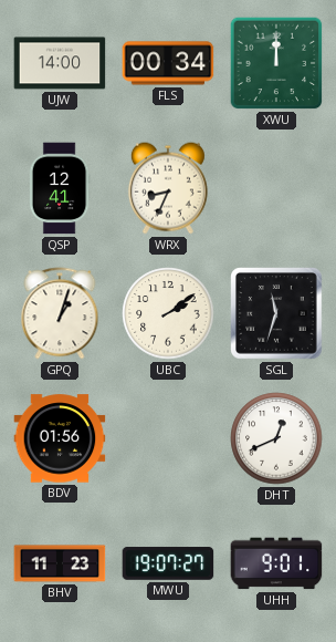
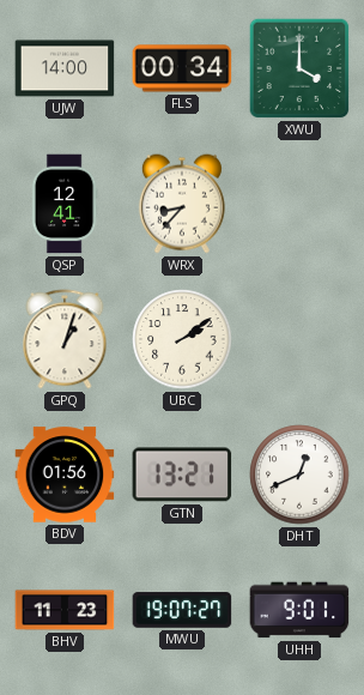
XWU: 12:00 -> 4:00 (299, 68)
WRX: 8:34 -> 8:37 (182, 204)
SGL: 11:33 -> none (276, 313)
GTN: none -> 13:21 (182, 475)
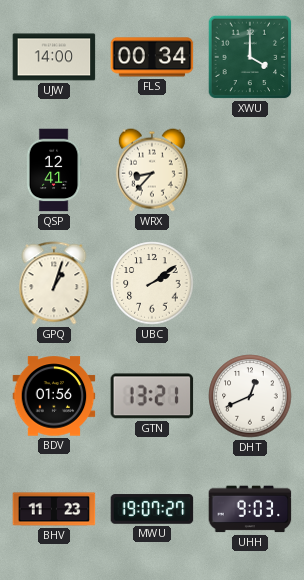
UHH: 9:01 -> 9:03 (250, 509)
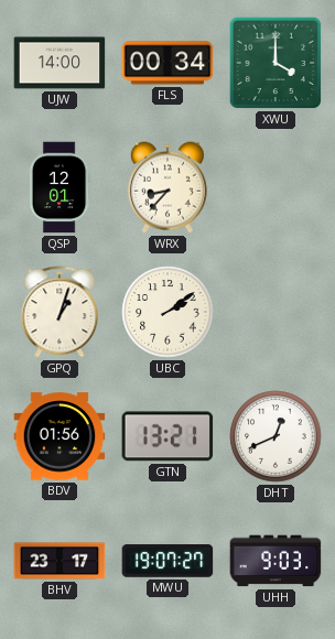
QSP: 12:41 -> 12:01 (60, 187)
BHV: 11:23 -> 23:17 (60, 561)
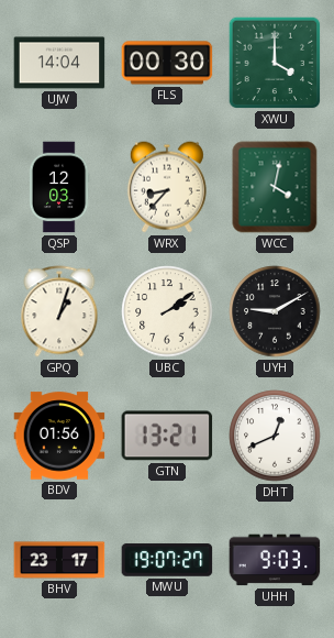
UJW: 14:00 -> 14:04 (59, 63)
FLS: 00:34 -> 00:30 (167, 63)
QSP: 12:01 -> 12:03 (59, 187)
WCC: none -> 4:02 (275, 187)
UYH: none -> 9:10 (275, 311)
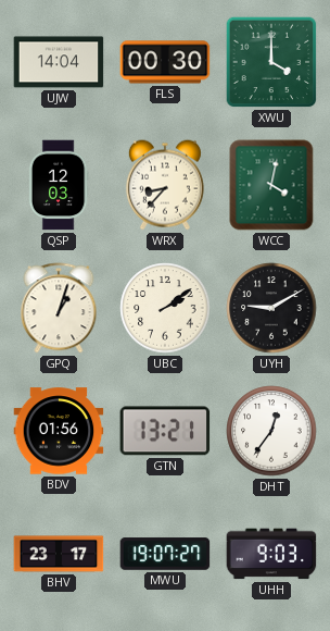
DHT: 12:41 -> 12:36 (271, 431)
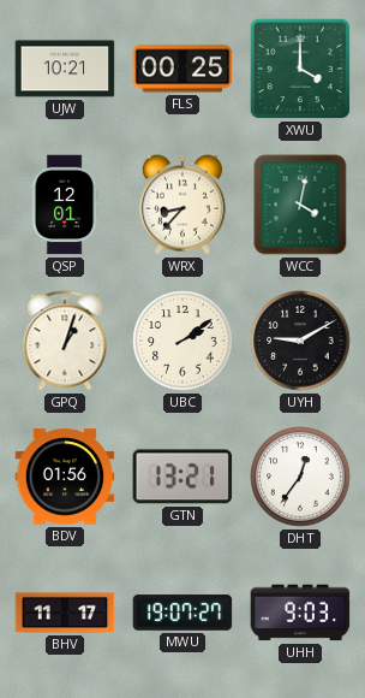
UJW: 14:04 -> 10:21 (65, 69)
FLS: 00:30 -> 00:25 (182, 69)
QSP: 12:03 -> 12:01 (65, 205)
BHV: 23:17 -> 11:17 (65, 613)
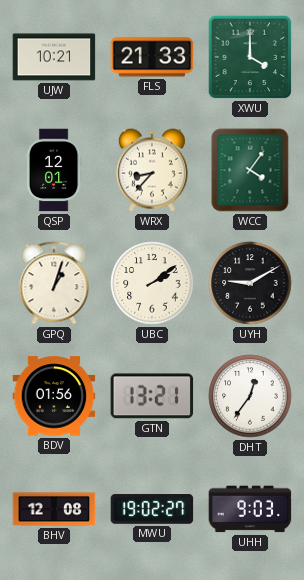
FLS: 00:25 -> 21:33 (152, 57)
WCC: 4:02 -> 4:06 (250, 170)
BHV: 11:17 -> 12:08 (54, 509)
MWU: 19:07 -> 19:02 (152, 509)
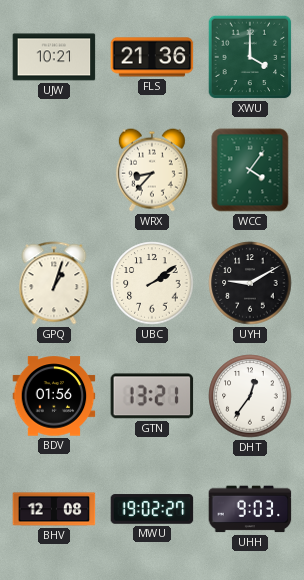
FLS: 21:33 -> 21:36 (152, 57)
QSP: 12:01 -> none (54, 170)
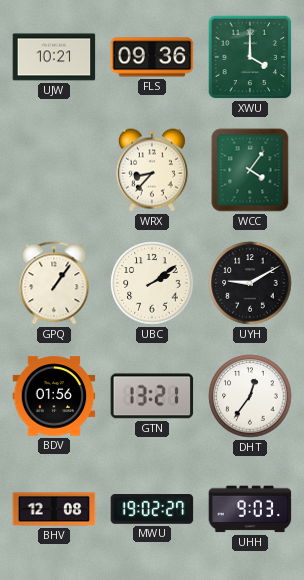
FLS: 21:36 -> 09:36 (152, 57)
GPQ: 1:03 -> 1:06 (54, 283)
